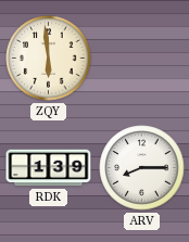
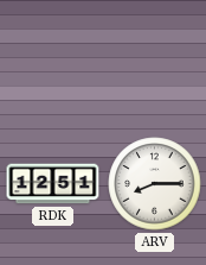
ZQY: 5:59 -> none (49, 59)
RDK: 1:39 -> 12:51 (53, 184)
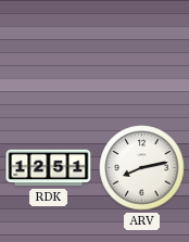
ARV: 8:15 -> 8:13 (142, 168)
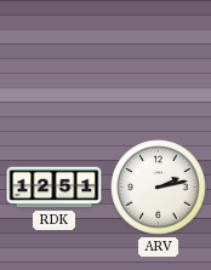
ARV: 8:13 -> 2:13 (159, 188)
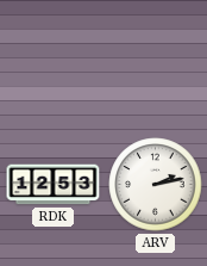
RDK: 12:51 -> 12:53 (54, 185)
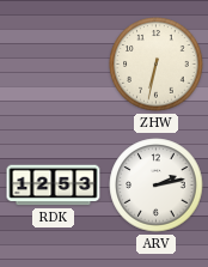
ZHW: none -> 6:32 (157, 65)
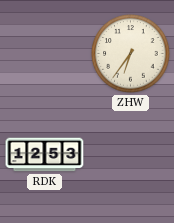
ZHW: 6:32 -> 6:36 (131, 54)
ARV: 2:13 -> none (157, 186)
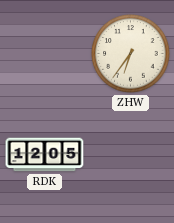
RDK: 12:53 -> 12:05 (45, 155)
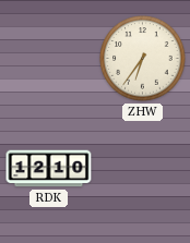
RDK: 12:05 -> 12:10 (49, 169)
